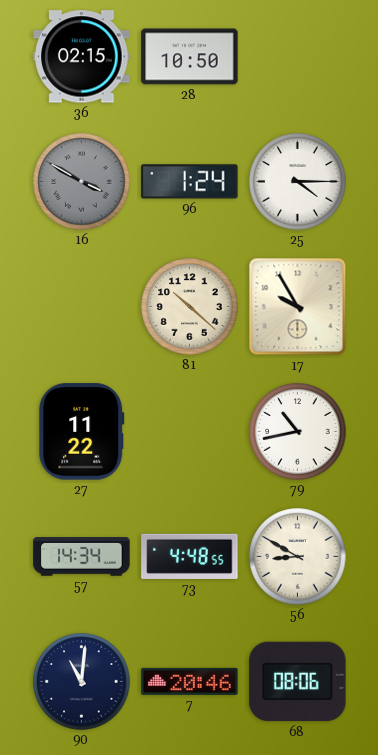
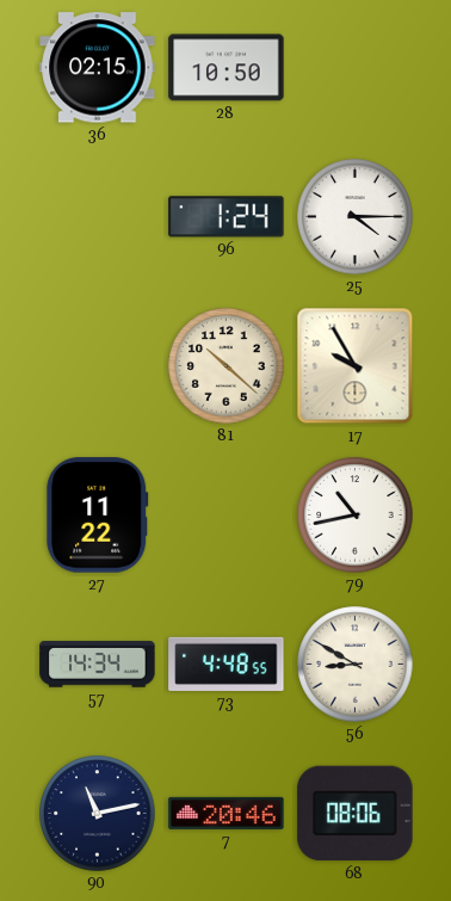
16: 3:50 -> none (82, 182)
90: 11:01 -> 11:13 (98, 814)
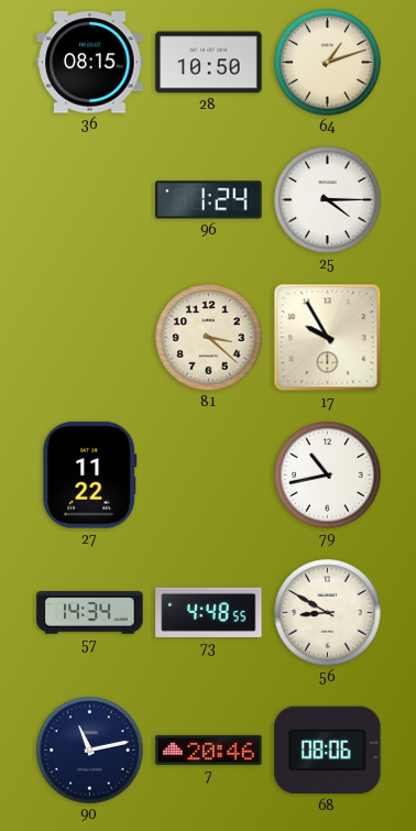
36: 02:15 -> 08:15 (90, 63)
64: none -> 1:12 (328, 63)
81: 10:22 -> 3:22 (209, 338)
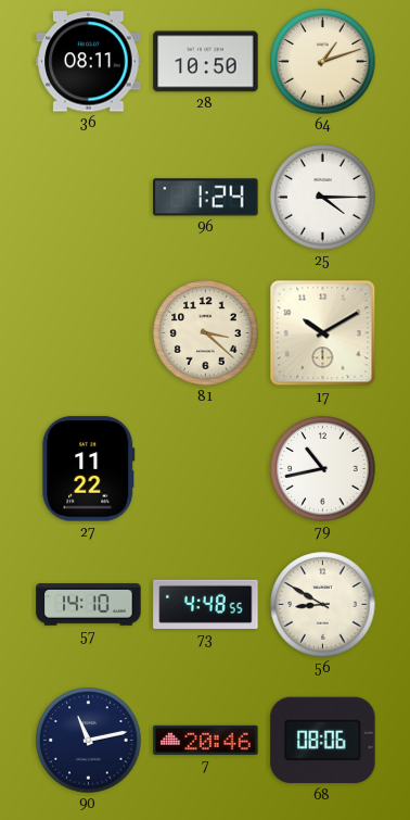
36: 08:15 -> 08:11 (89, 62)
17: 9:55 -> 10:10 (323, 333)
57: 14:34 -> 14:10 (89, 605)
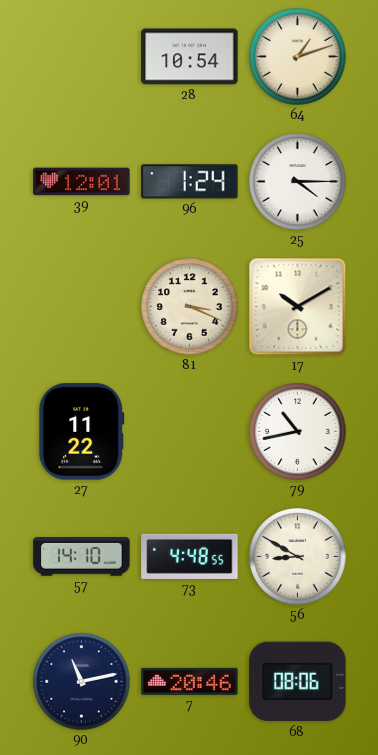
36: 08:11 -> none (89, 62)
28: 10:50 -> 10:54 (190, 57)
39: none -> 12:01 (82, 182)
81: 3:22 -> 3:19 (190, 307)
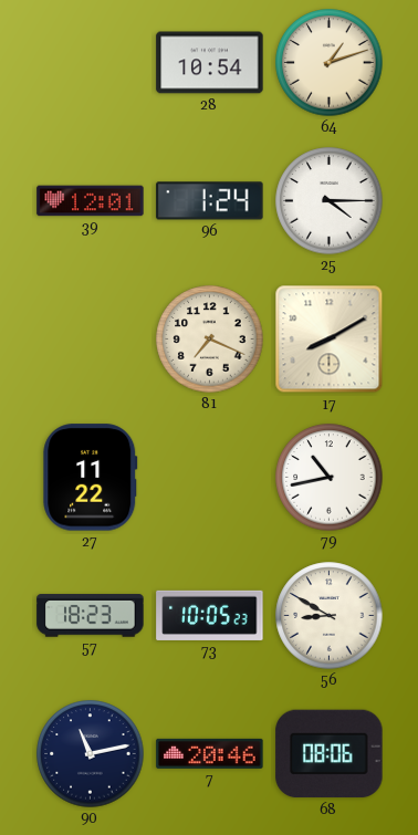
81: 3:19 -> 7:19 (210, 340)
17: 10:10 -> 8:10 (330, 340)
57: 14:10 -> 18:23 (91, 616)
73: 4:48 -> 10:05 (210, 615)
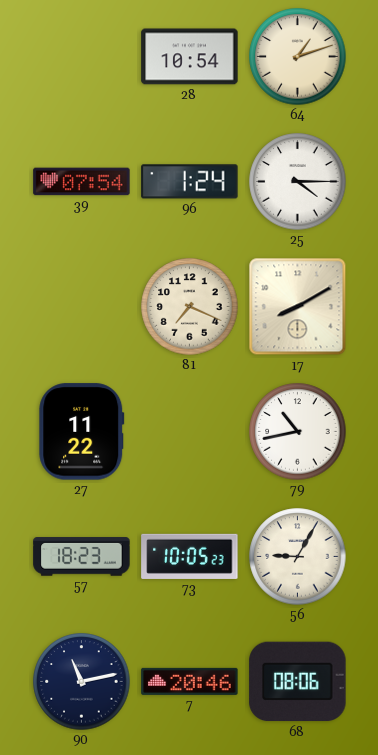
39: 12:01 -> 07:54 (82, 182)
56: 8:50 -> 9:05 (298, 557)
